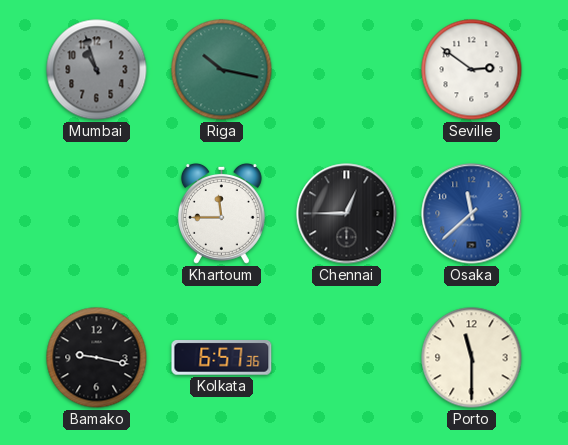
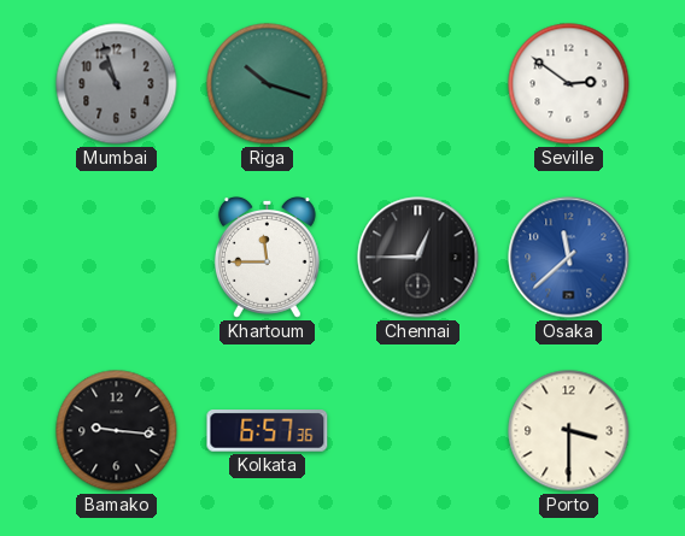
Riga: 10:17 -> 10:18 (268, 84)
Bamako: 9:17 -> 9:16 (117, 431)
Porto: 11:30 -> 3:30 (569, 431)
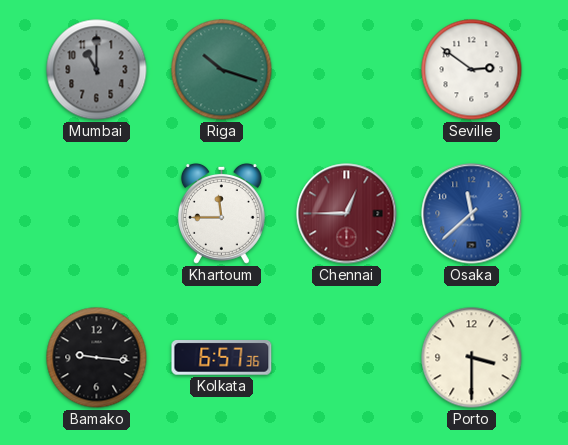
Mumbai: 10:57 -> 11:00 (97, 70)
Chennai dial: black -> burgundy (347, 214)
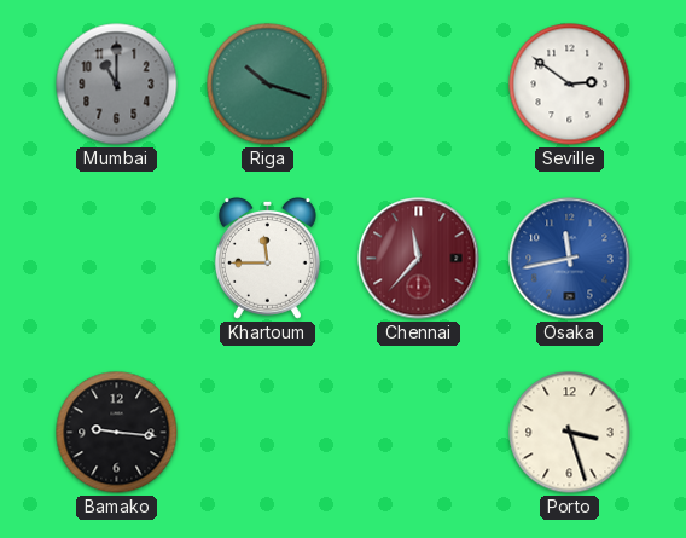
Chennai: 12:45 -> 11:37 (419, 259)
Osaka: 11:38 -> 11:43 (570, 259)
Kolkata: 6:57 -> none (222, 358)
Porto: 3:30 -> 3:27 (570, 433)
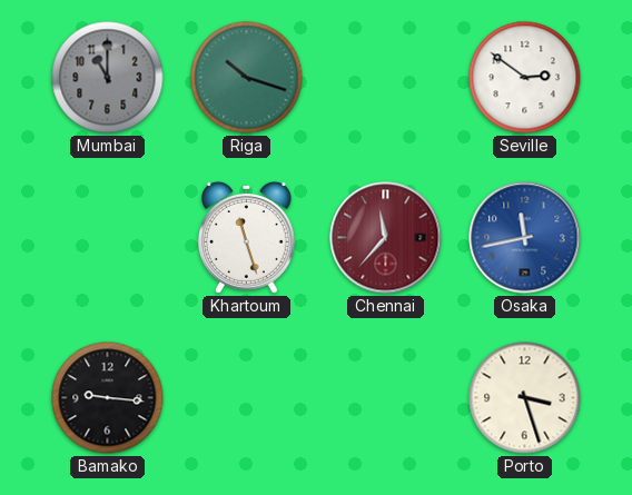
Khartoum: 11:45 -> 11:27 (246, 238)
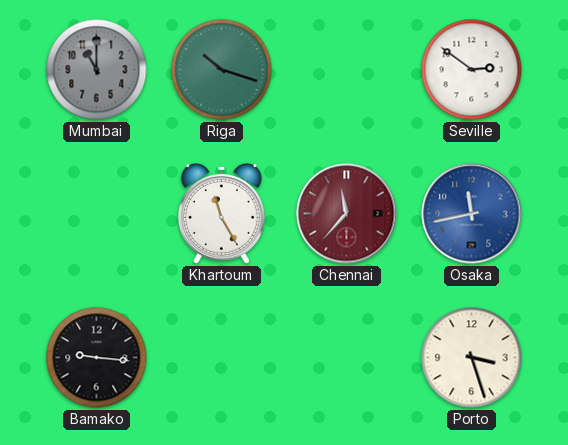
Khartoum: 11:27 -> 11:25 (221, 214)
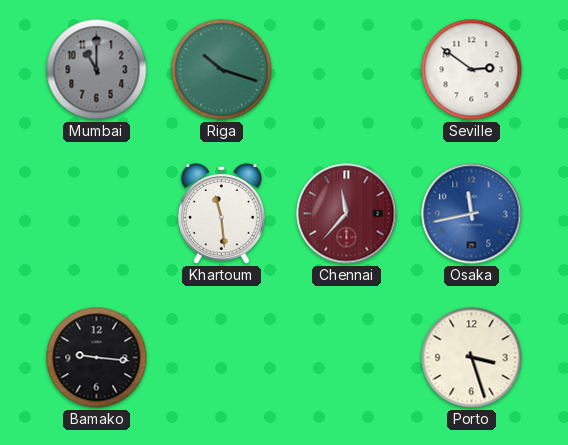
Khartoum: 11:25 -> 11:29 (221, 214)
